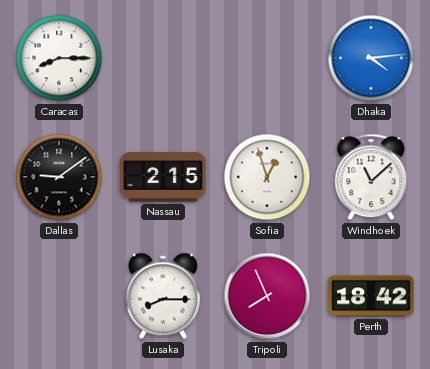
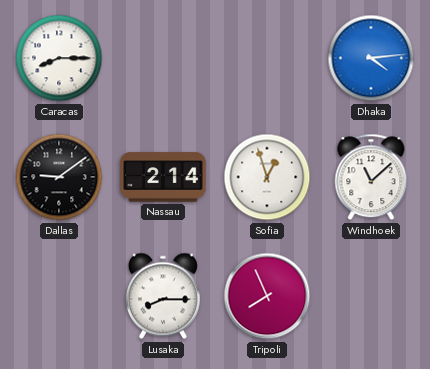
Nassau: 2:15 -> 2:14 (163, 177)
Perth: 18:42 -> none (371, 296)
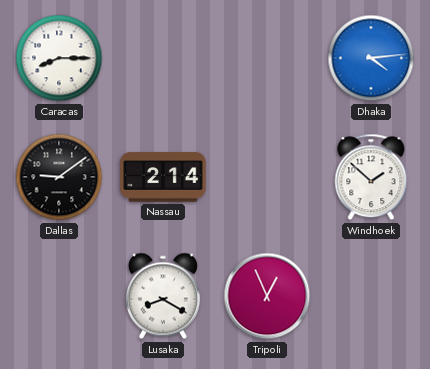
Sofia: 12:57 -> none (267, 177)
Windhoek: 11:08 -> 1:52 (371, 177)
Lusaka: 8:15 -> 8:20 (163, 296)
Tripoli: 7:56 -> 12:56 (267, 296)
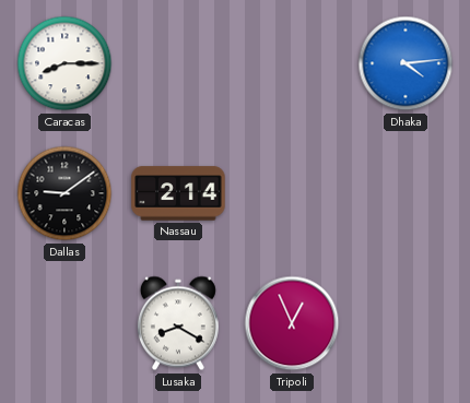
Windhoek: 1:52 -> none (371, 177)
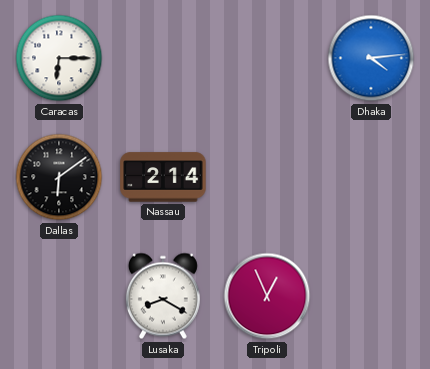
Caracas: 8:15 -> 6:15 (59, 58)
Dallas: 9:09 -> 6:09 (59, 177)
